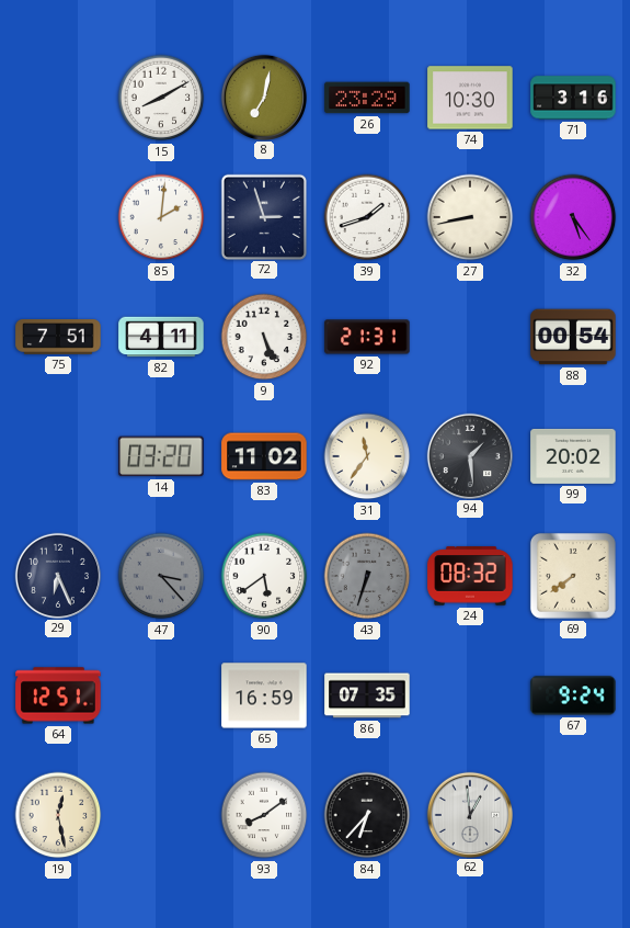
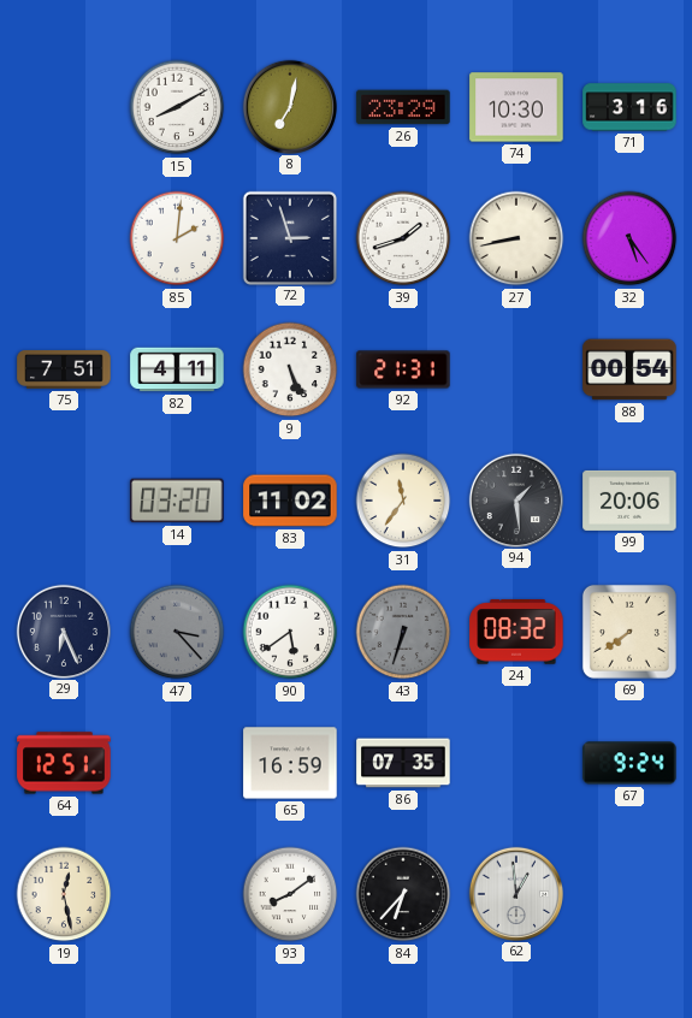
99: 20:02 -> 20:06 (629, 501)
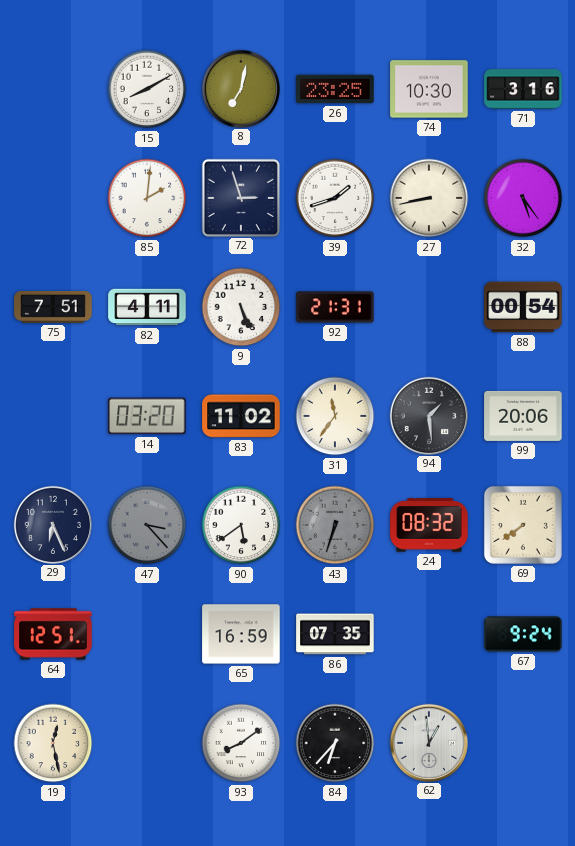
26: 23:29 -> 23:25 (335, 89)
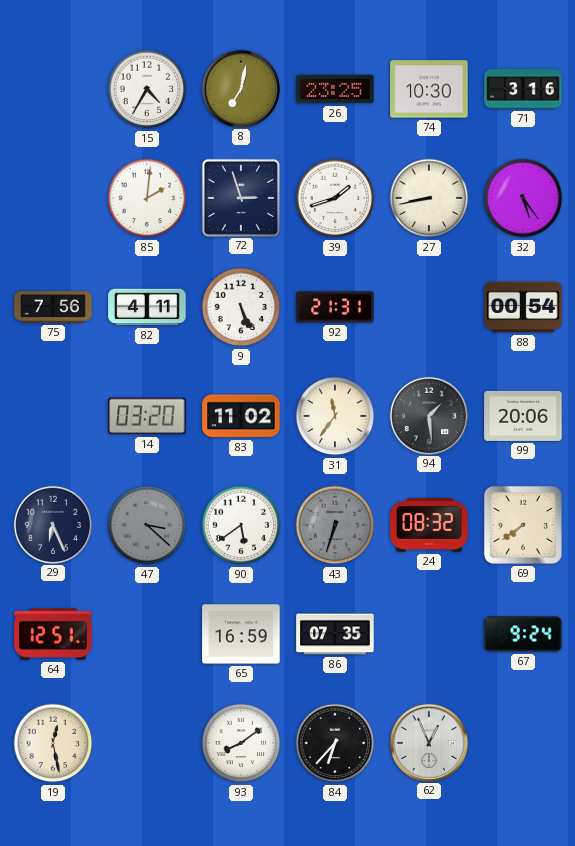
15: 8:10 -> 4:35 (147, 89)
75: 7:51 -> 7:56 (53, 307)
47: 3:23 -> 3:22 (147, 525)
62: 12:59 -> 12:56 (428, 742)
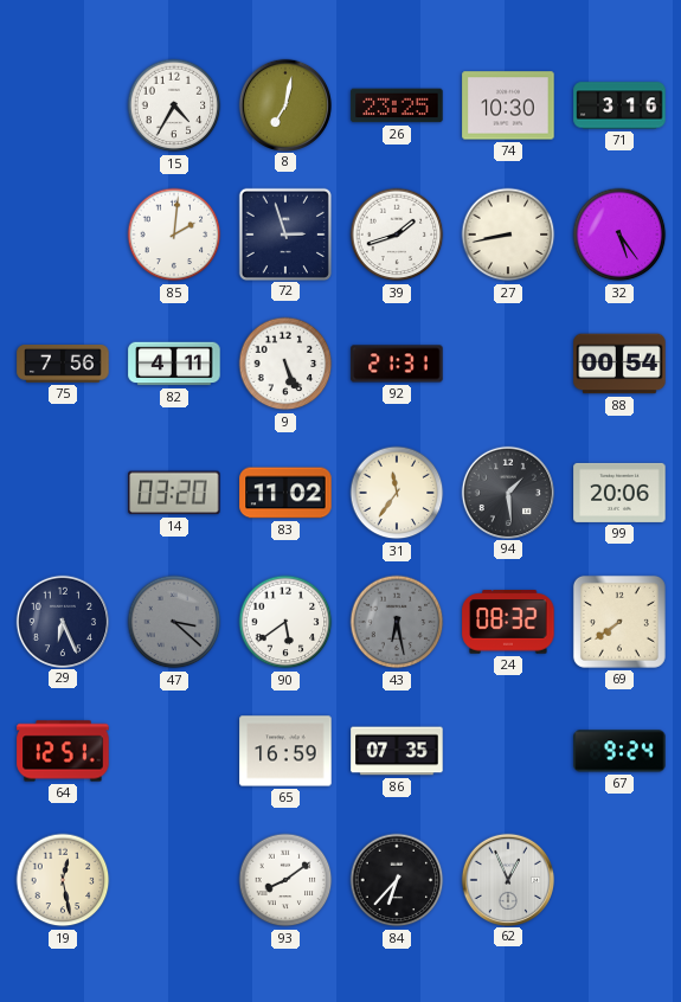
43: 6:33 -> 6:28 (397, 622)
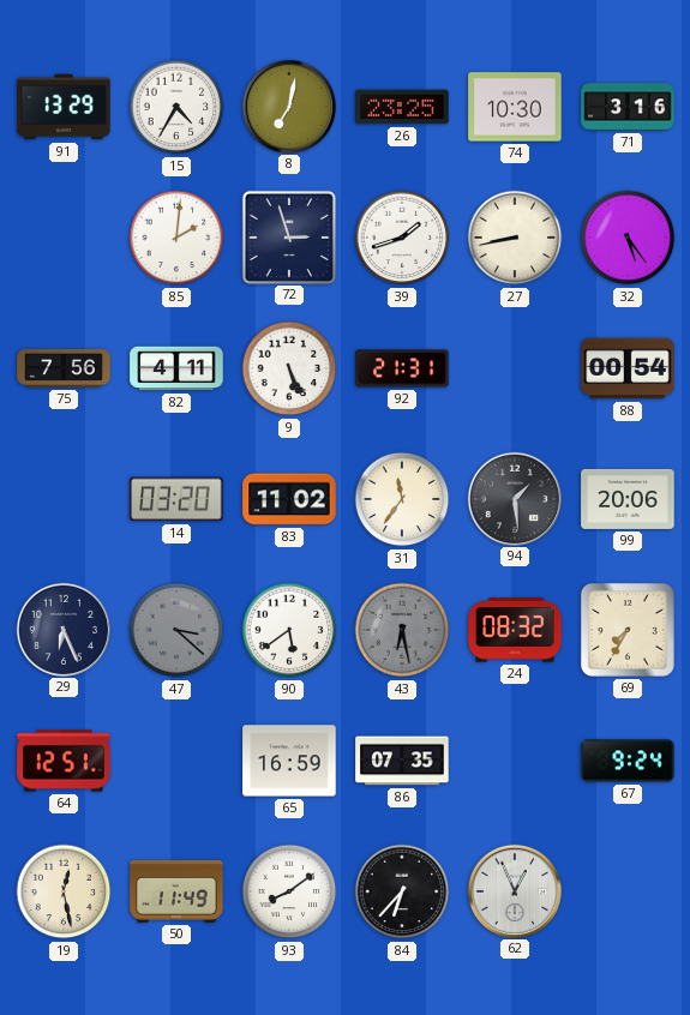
91: none -> 13:29 (64, 107)
69: 7:39 -> 7:35 (628, 630)
50: none -> 11:49 (176, 891)
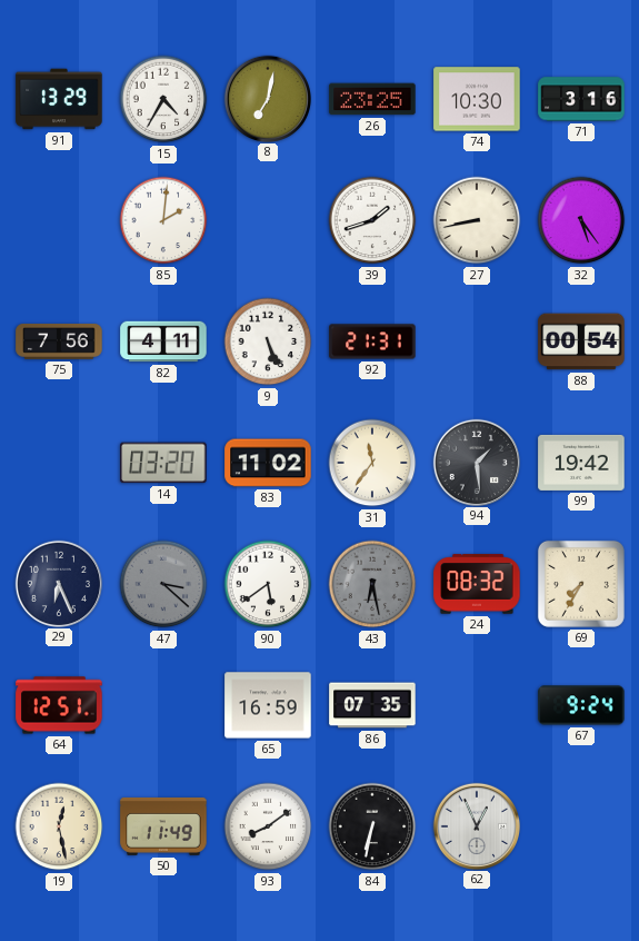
72: 2:57 -> none (288, 236)
99: 20:06 -> 19:42 (581, 463)
84: 6:37 -> 6:32 (372, 826)
